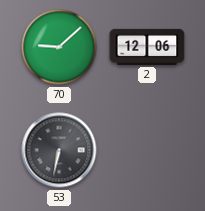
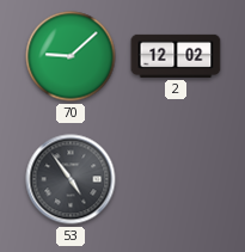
2: 12:06 -> 12:02 (176, 56)
53: 6:32 -> 4:54 (71, 179)
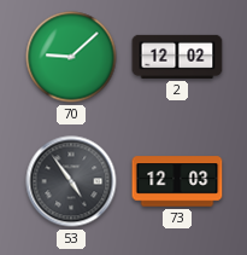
73: none -> 12:03 (177, 181)
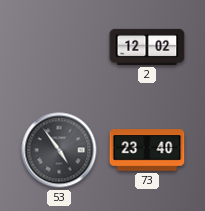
70: 9:08 -> none (71, 57)
73: 12:03 -> 23:40 (147, 150)
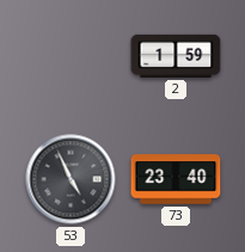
2: 12:02 -> 1:59 (176, 56)
53: 4:54 -> 4:56 (71, 179)
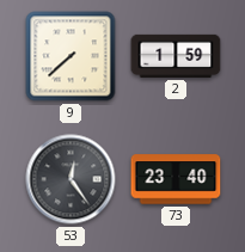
9: none -> 7:38 (71, 56)
53: 4:56 -> 12:24 (71, 179)
